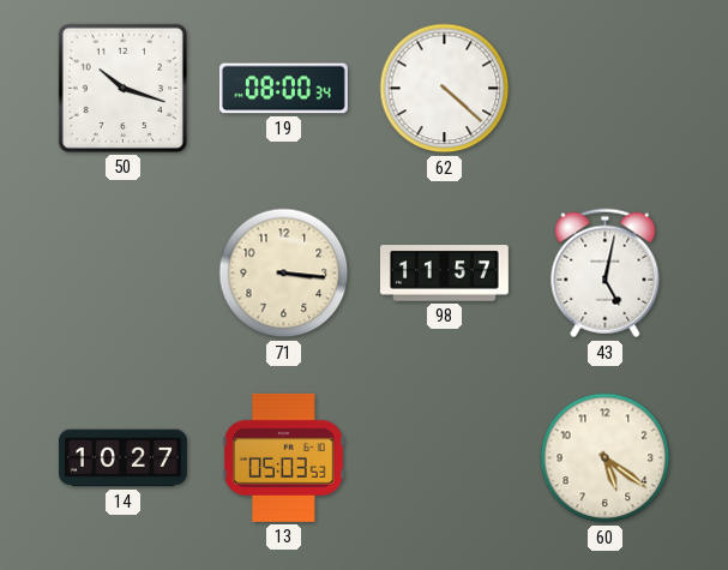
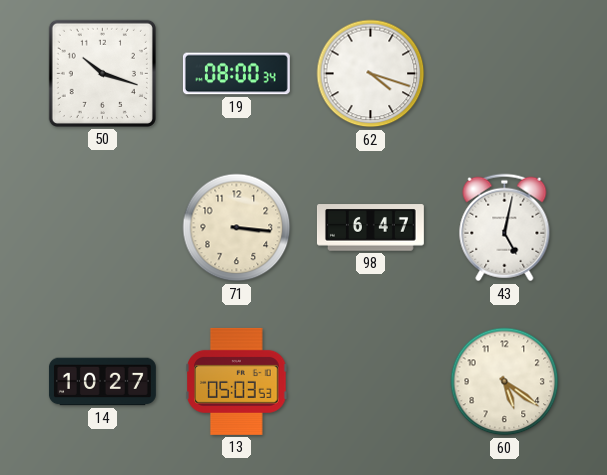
62: 4:22 -> 4:18 (371, 74)
98: 11:57 -> 6:47 (370, 228)
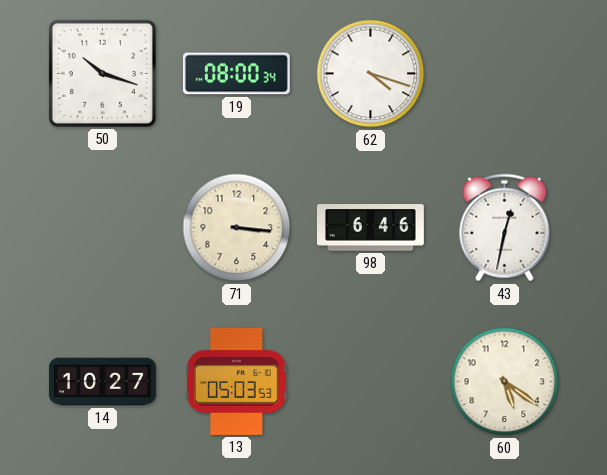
98: 6:47 -> 6:46 (370, 228)
43: 5:02 -> 12:32 (505, 228)
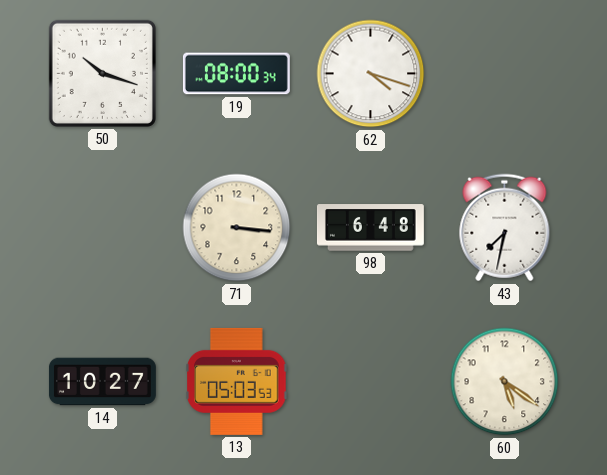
98: 6:46 -> 6:48 (370, 228)
43: 12:32 -> 7:32 (505, 228)
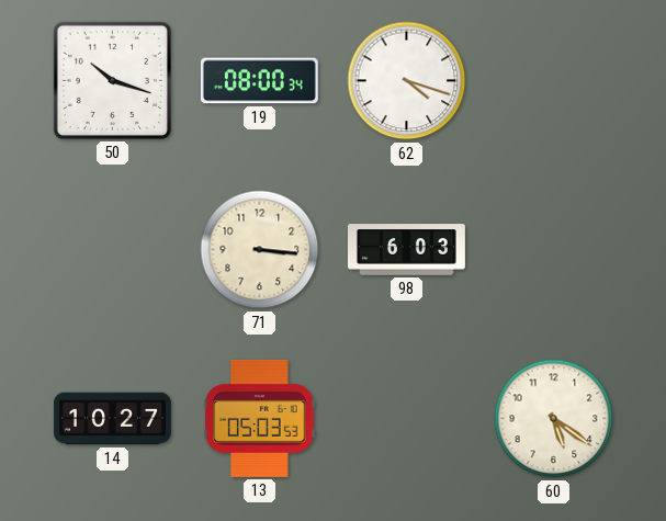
98: 6:48 -> 6:03 (406, 250)
43: 7:32 -> none (505, 228)
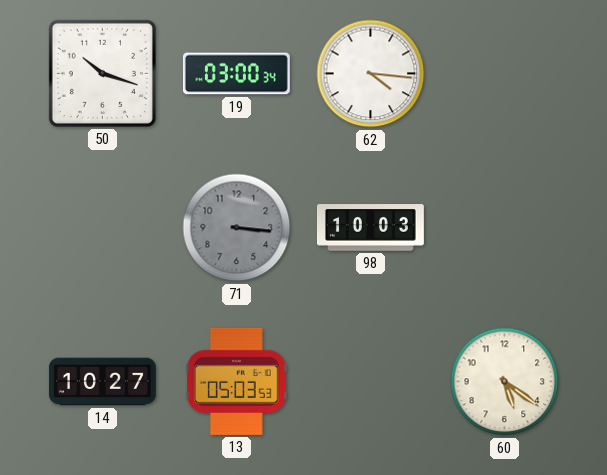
19: 08:00 -> 03:00 (236, 74)
62: 4:18 -> 4:16 (371, 74)
71 dial: cream -> grey (237, 228)
98: 6:03 -> 10:03 (370, 228)
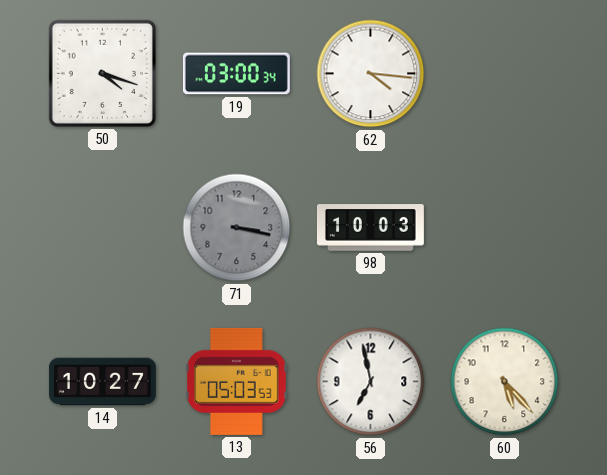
50: 10:18 -> 4:18 (102, 73)
71: 3:16 -> 3:17 (237, 228)
56: none -> 6:58 (371, 382)
60: 5:21 -> 5:23 (505, 382)
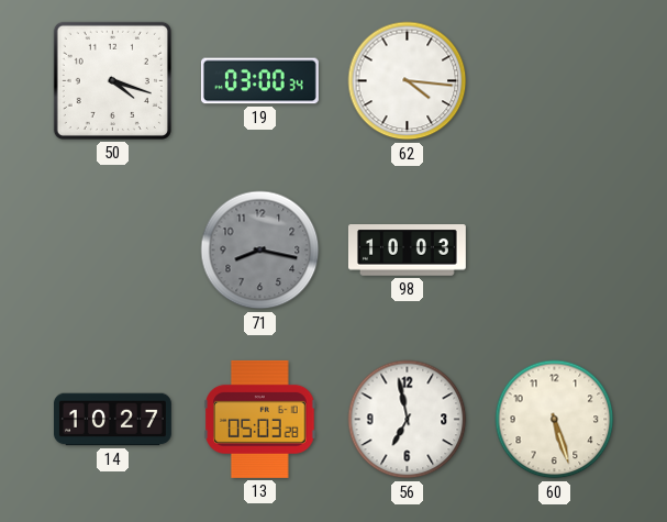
71: 3:17 -> 8:17 (260, 251)
13: 05:03:53 -> 05:03:28 (260, 419)
60: 5:23 -> 5:27 (555, 420)
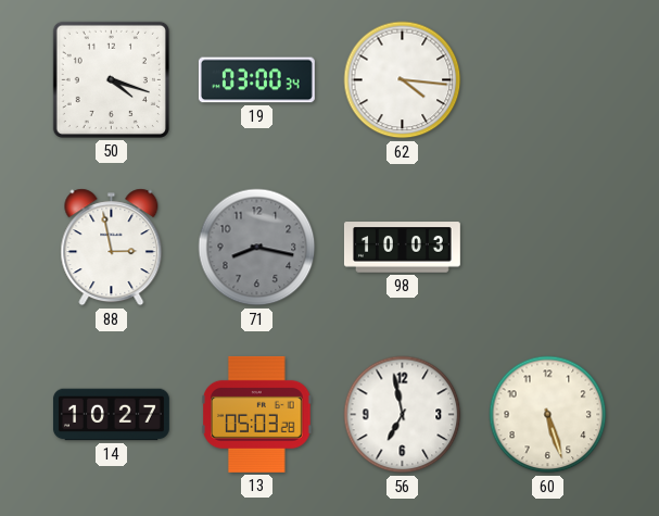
88: none -> 2:58 (112, 248)
